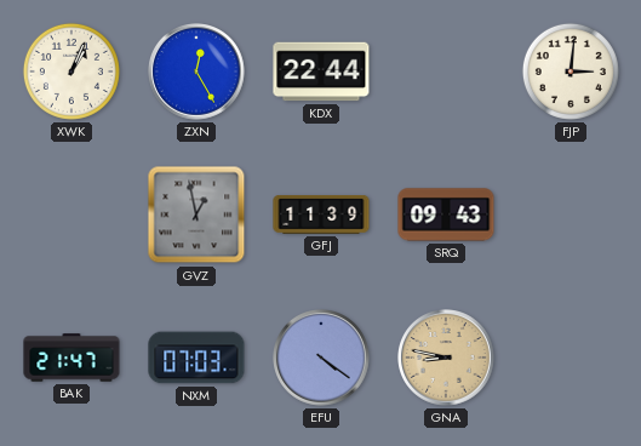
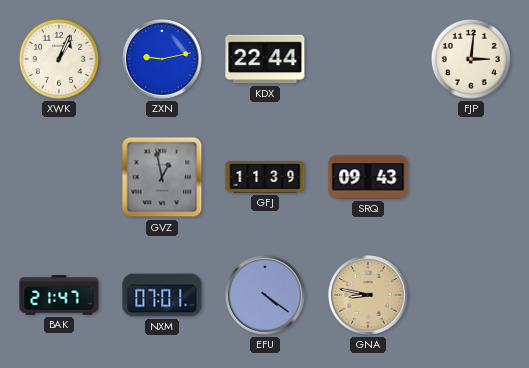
ZXN: 12:25 -> 9:13 (163, 60)
NXM: 07:03 -> 07:01 (162, 295)
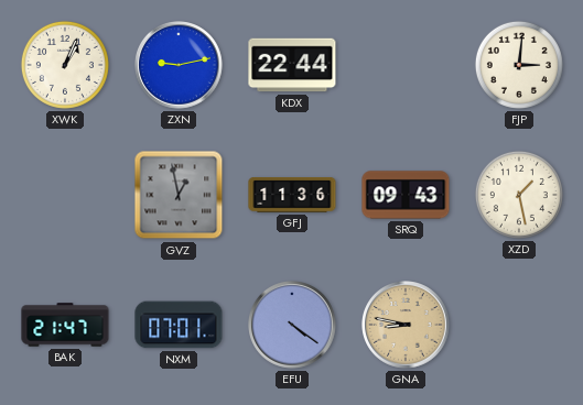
GFJ: 11:39 -> 11:36 (292, 196)
XZD: none -> 1:28 (519, 195)
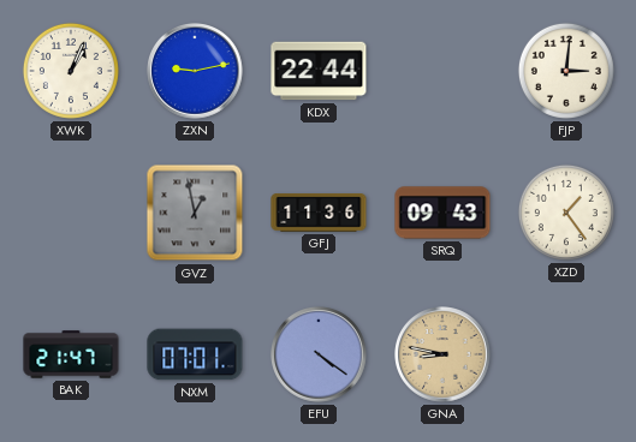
XZD: 1:28 -> 1:24 (566, 213)
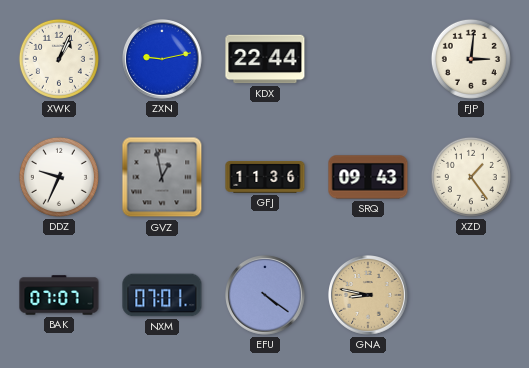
DDZ: none -> 9:34 (59, 177)
BAK: 21:47 -> 07:07 (59, 295)
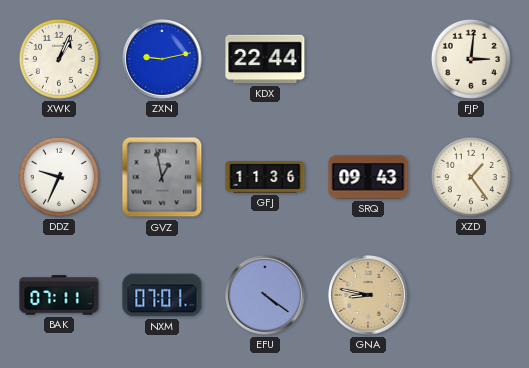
BAK: 07:07 -> 07:11 (59, 295)
